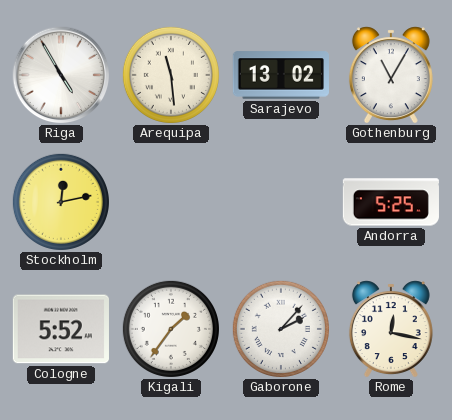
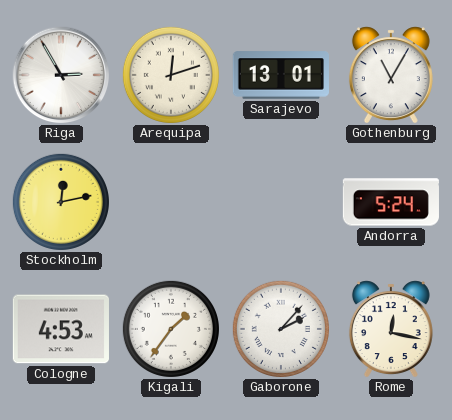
Riga: 4:55 -> 2:55 (61, 75)
Arequipa: 11:29 -> 12:12 (171, 75)
Sarajevo: 13:02 -> 13:01 (281, 75)
Andorra: 5:25 -> 5:24 (391, 202)
Cologne: 5:52 -> 4:53 (61, 329)
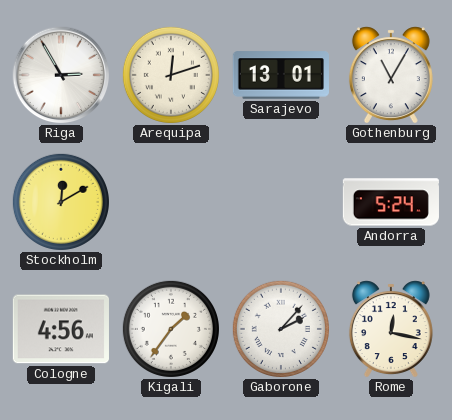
Stockholm: 12:13 -> 12:10 (61, 202)
Cologne: 4:53 -> 4:56 (61, 329)
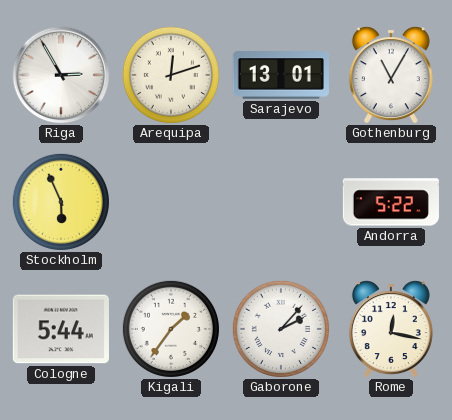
Stockholm: 12:10 -> 5:56 (61, 202)
Andorra: 5:24 -> 5:22 (391, 202)
Cologne: 4:56 -> 5:44 (61, 329)
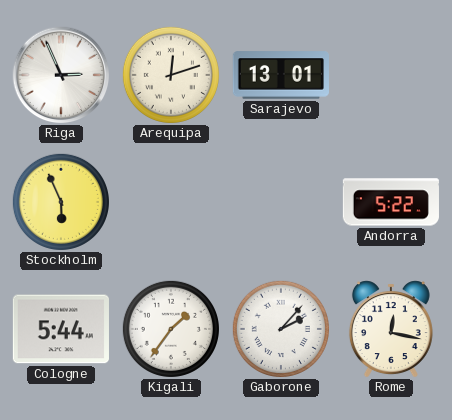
Riga: 2:55 -> 2:56 (61, 75)
Gothenburg: 11:05 -> none (391, 75)
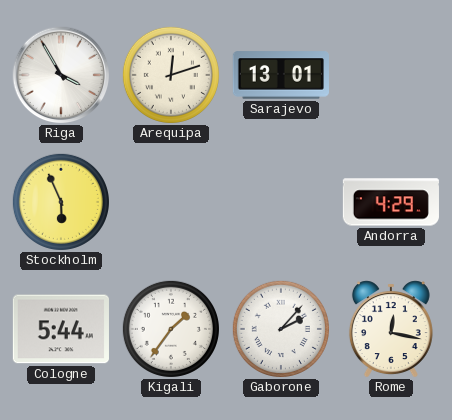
Riga: 2:56 -> 3:55 (61, 75)
Andorra: 5:22 -> 4:29 (391, 202)
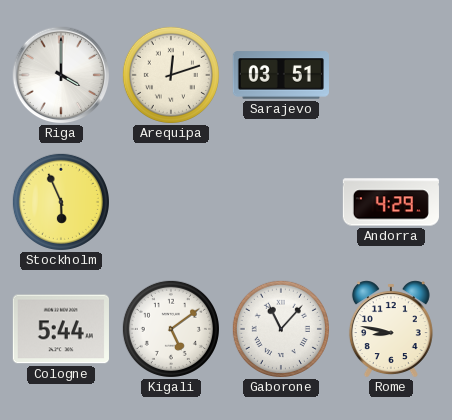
Riga: 3:55 -> 4:00 (61, 75)
Sarajevo: 13:01 -> 03:51 (281, 75)
Kigali: 1:36 -> 5:09 (171, 329)
Gaborone: 2:07 -> 11:07 (281, 329)
Rome: 12:17 -> 8:47 (391, 329)
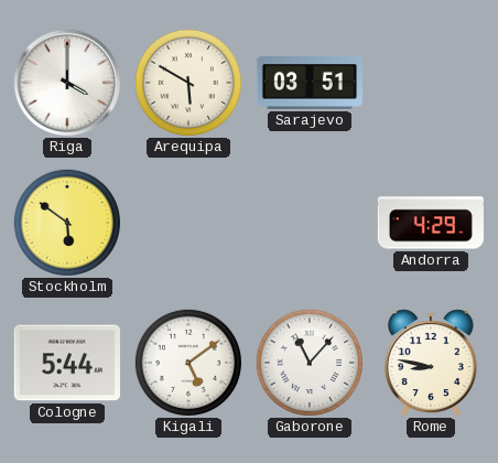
Arequipa: 12:12 -> 5:50 (188, 83)
Stockholm: 5:56 -> 5:51 (67, 223)
